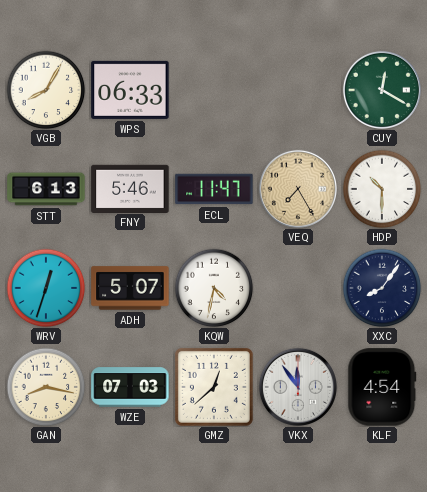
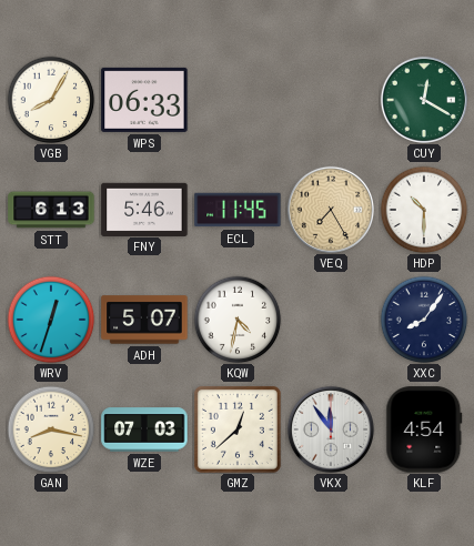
ECL: 11:47 -> 11:45 (238, 210)
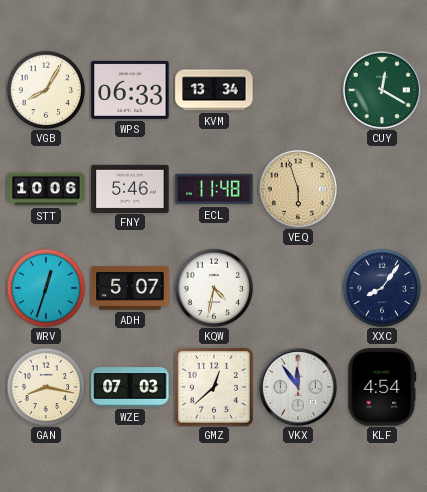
KVM: none -> 13:34 (214, 90)
STT: 6:13 -> 10:06 (46, 189)
ECL: 11:45 -> 11:48 (214, 189)
VEQ: 7:25 -> 5:57 (298, 189)
HDP: 10:30 -> none (424, 210)
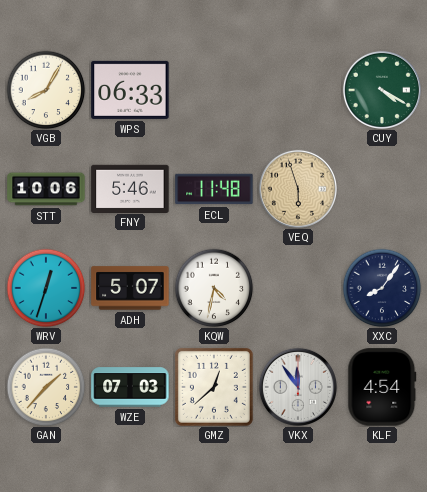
KVM: 13:34 -> none (214, 90)
CUY: 12:20 -> 4:20 (382, 90)
GAN: 8:17 -> 1:37 (46, 387)
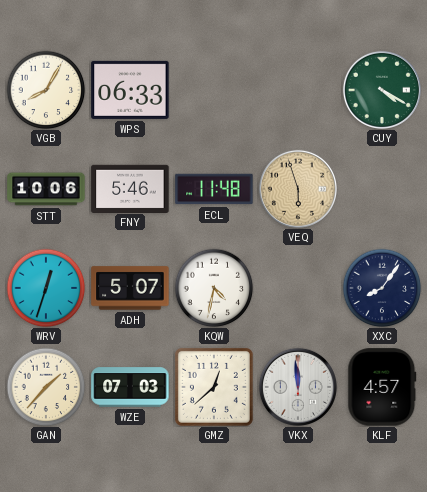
VKX: 11:54 -> 11:59 (298, 387)
KLF: 4:54 -> 4:57 (382, 387)
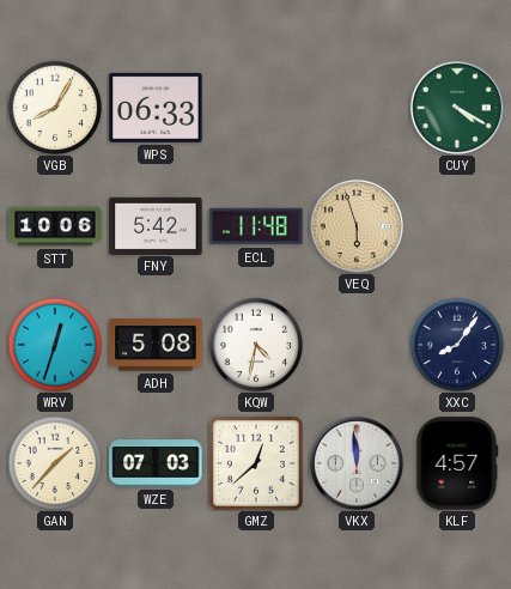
FNY: 5:46 -> 5:42 (156, 225)
ADH: 5:07 -> 5:08 (156, 345)
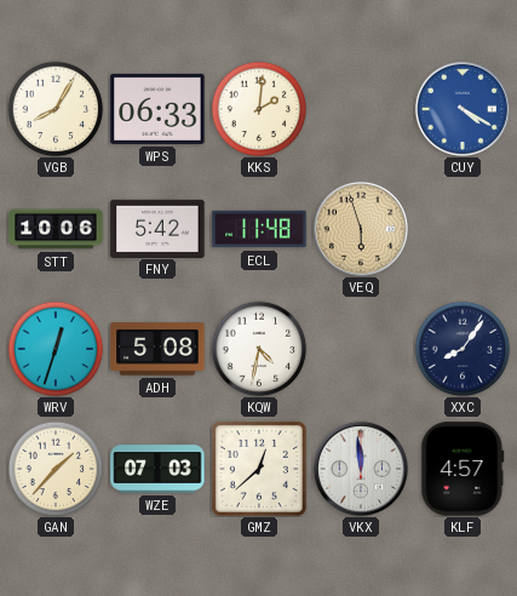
KKS: none -> 2:01 (259, 109)
CUY dial: green -> blue (463, 109)
